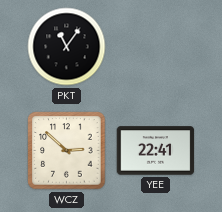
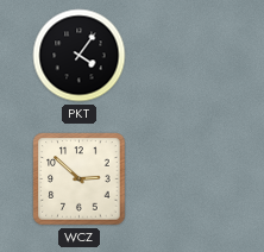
PKT: 11:06 -> 4:06 (80, 56)
YEE: 22:41 -> none (156, 151)
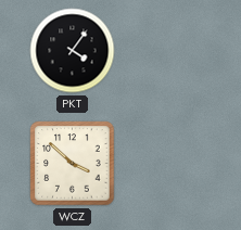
WCZ: 2:52 -> 3:52 (73, 164)
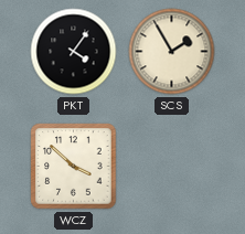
SCS: none -> 1:55 (172, 52)
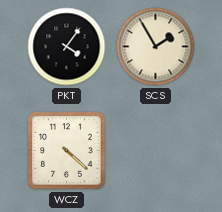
WCZ: 3:52 -> 4:22 (67, 151)
